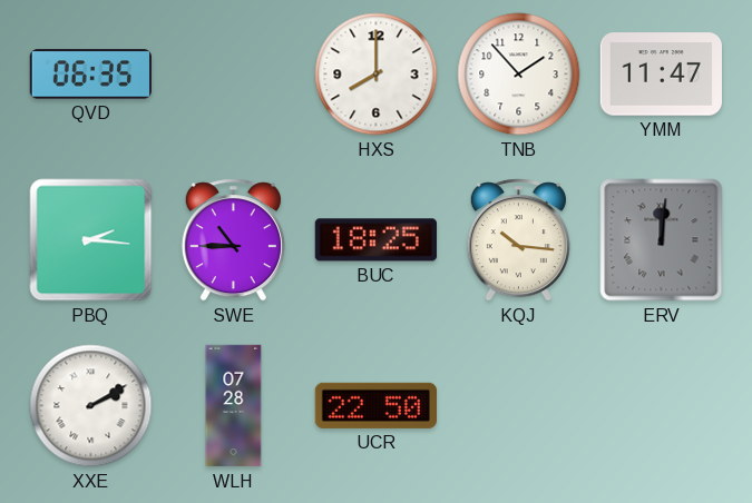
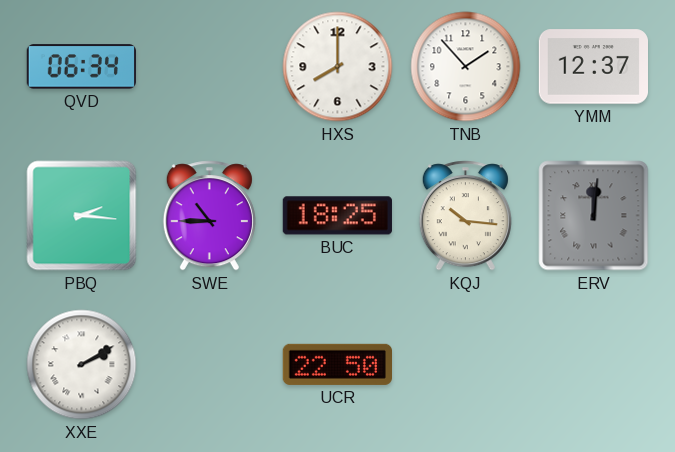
QVD: 06:35 -> 06:34 (81, 67)
YMM: 11:47 -> 12:37 (593, 67)
WLH: 07:28 -> none (234, 406)
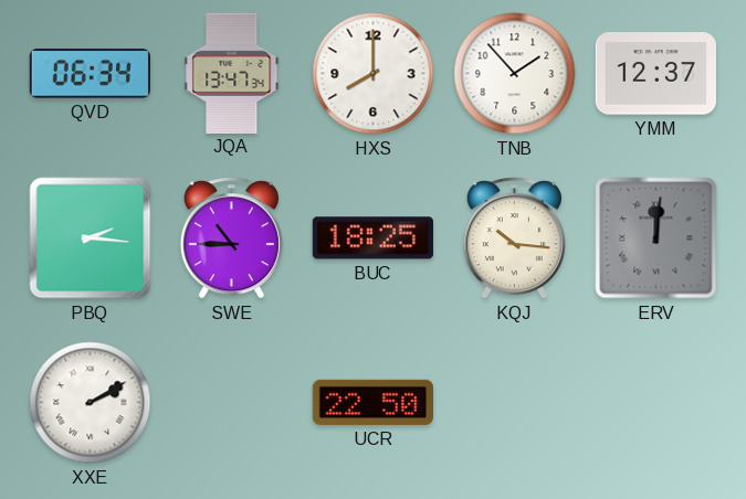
JQA: none -> 13:47 (232, 73)
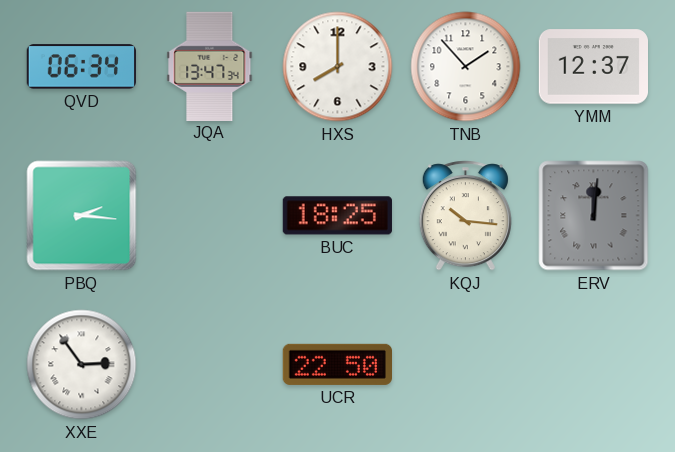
SWE: 10:45 -> none (231, 238)
XXE: 2:10 -> 2:54 (82, 365)
